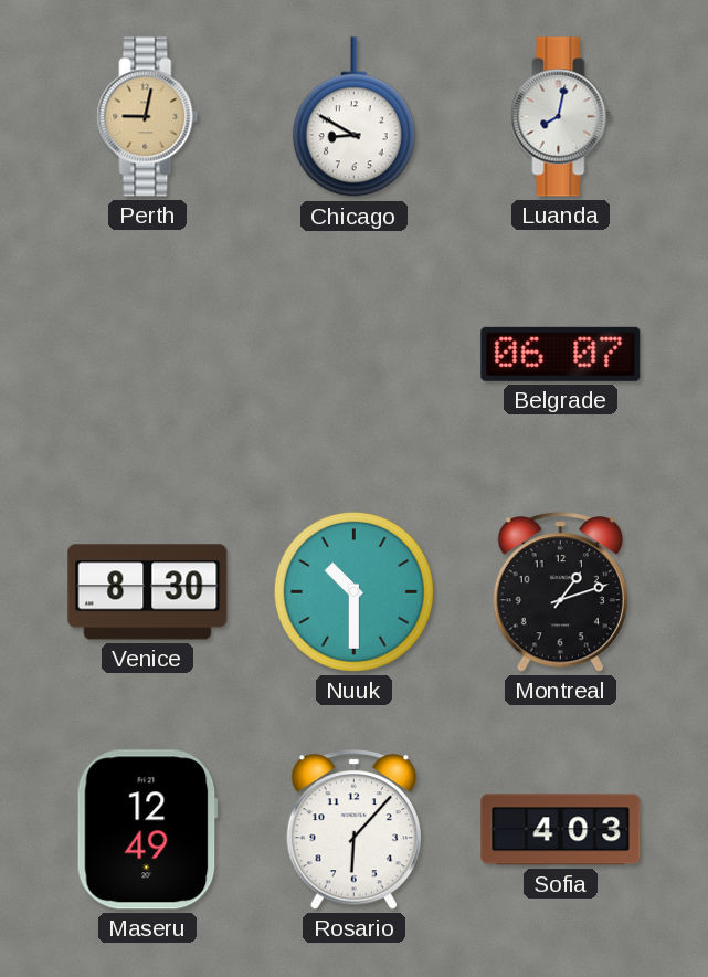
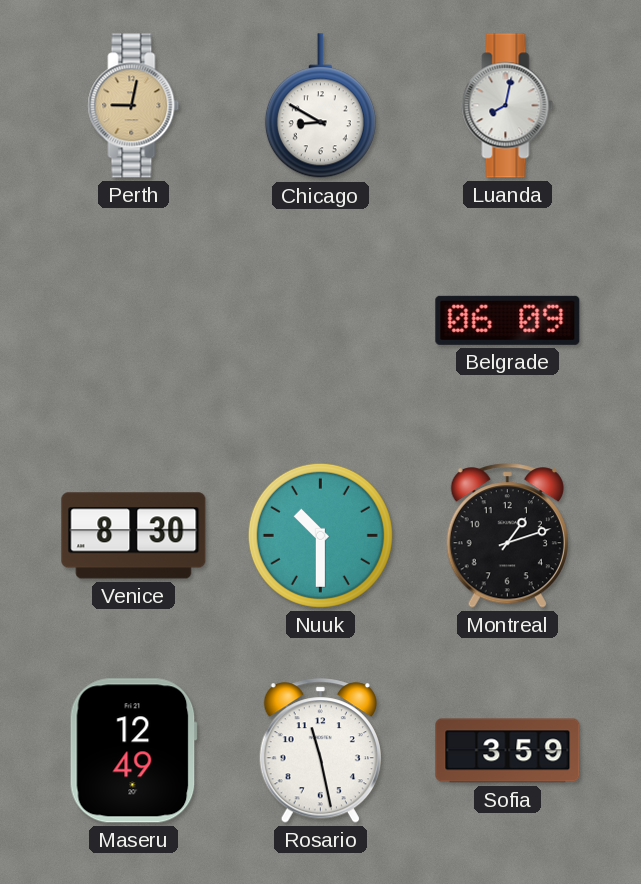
Belgrade: 06:07 -> 06:09 (508, 320)
Rosario: 6:07 -> 11:28 (320, 751)
Sofia: 4:03 -> 3:59 (508, 751)
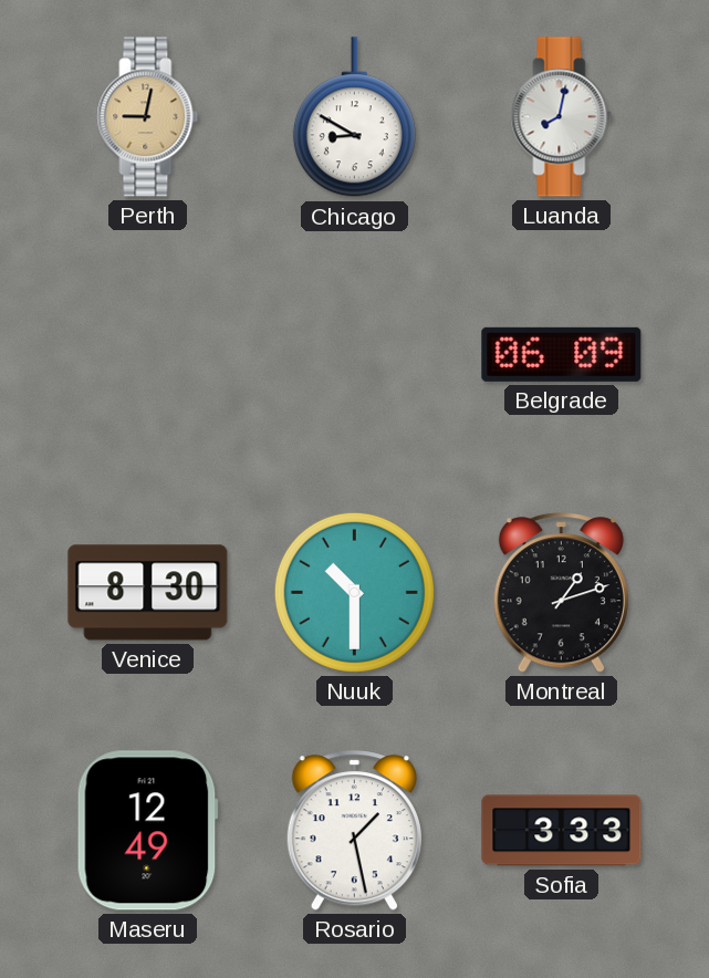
Rosario: 11:28 -> 1:28 (354, 831)
Sofia: 3:59 -> 3:33 (562, 831)
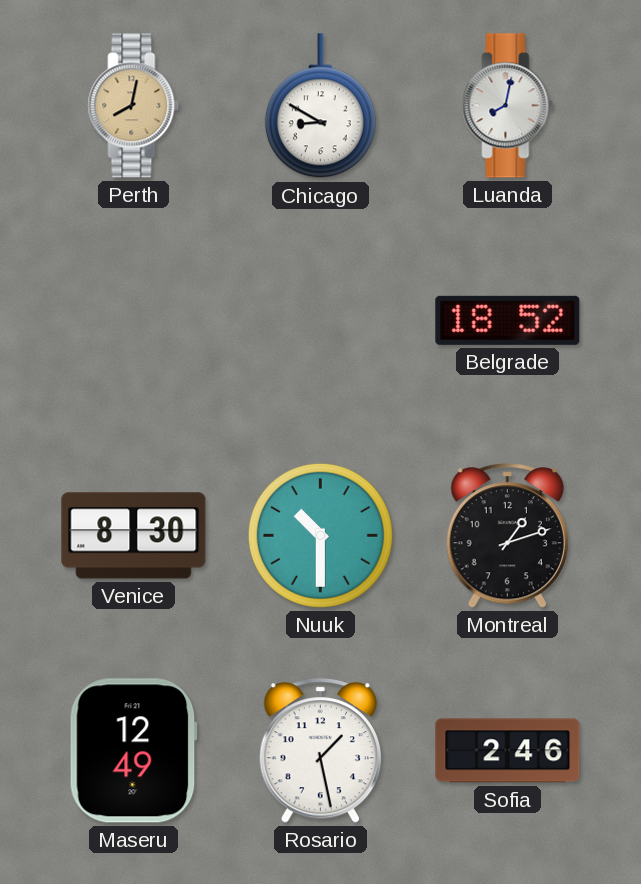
Perth: 9:02 -> 8:02 (134, 106)
Belgrade: 06:09 -> 18:52 (508, 320)
Sofia: 3:33 -> 2:46 (508, 751)
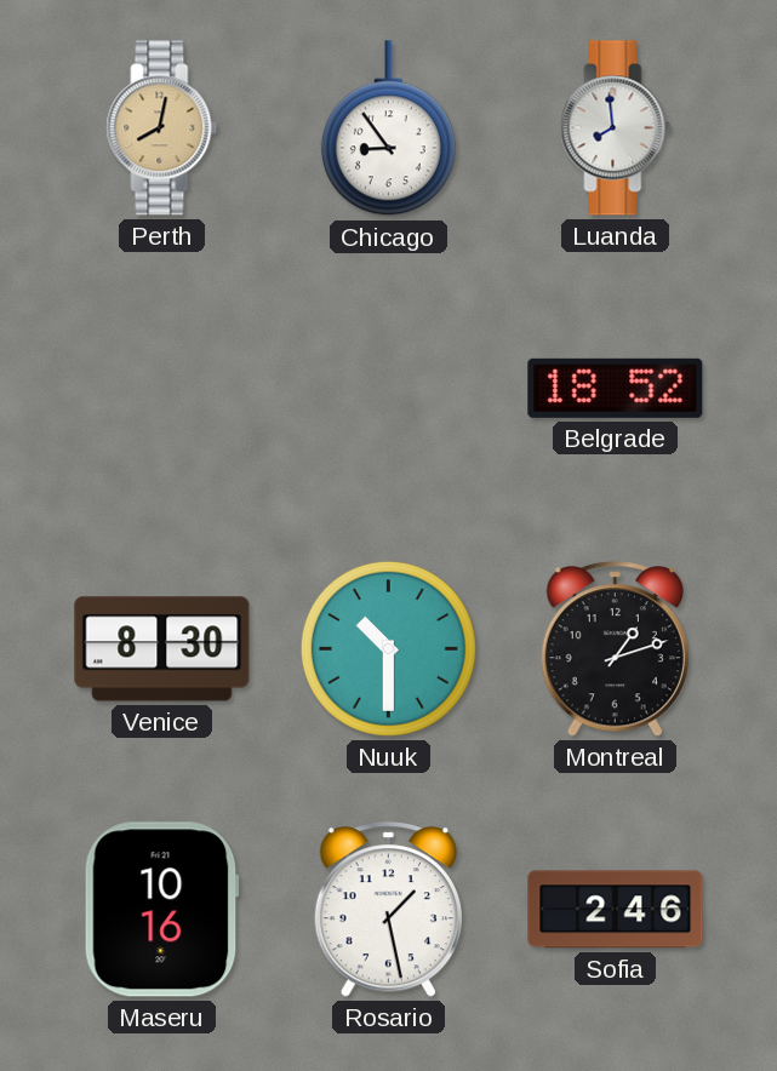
Chicago: 8:50 -> 8:54 (388, 128)
Luanda: 8:02 -> 7:59 (616, 128)
Maseru: 12:49 -> 10:16 (161, 910)
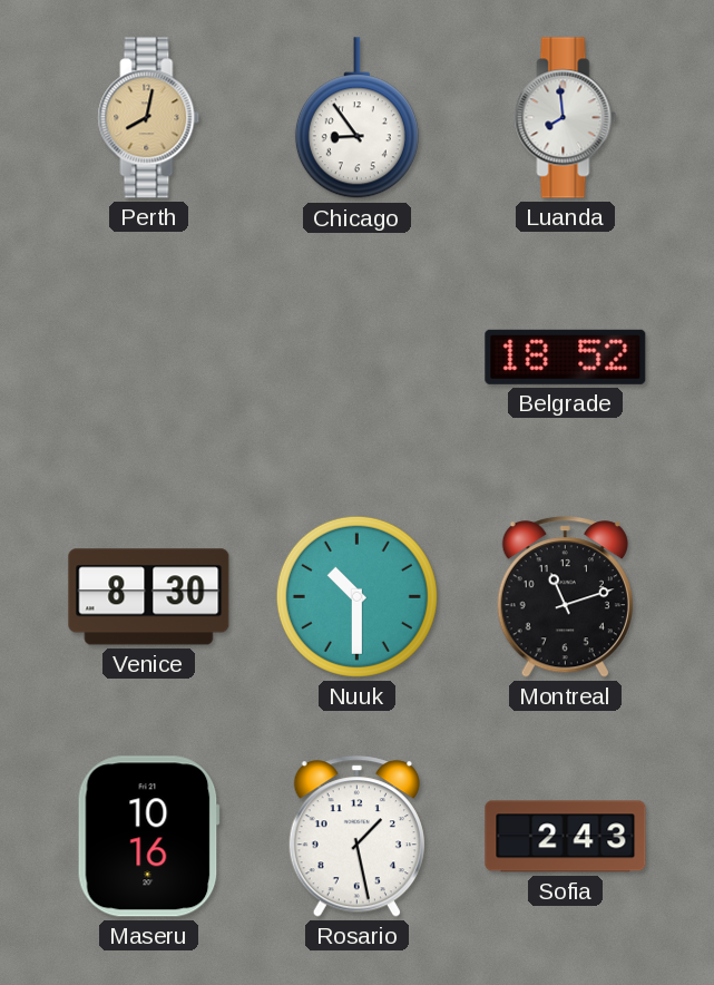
Montreal: 1:12 -> 11:12 (565, 597)
Sofia: 2:46 -> 2:43 (566, 837)
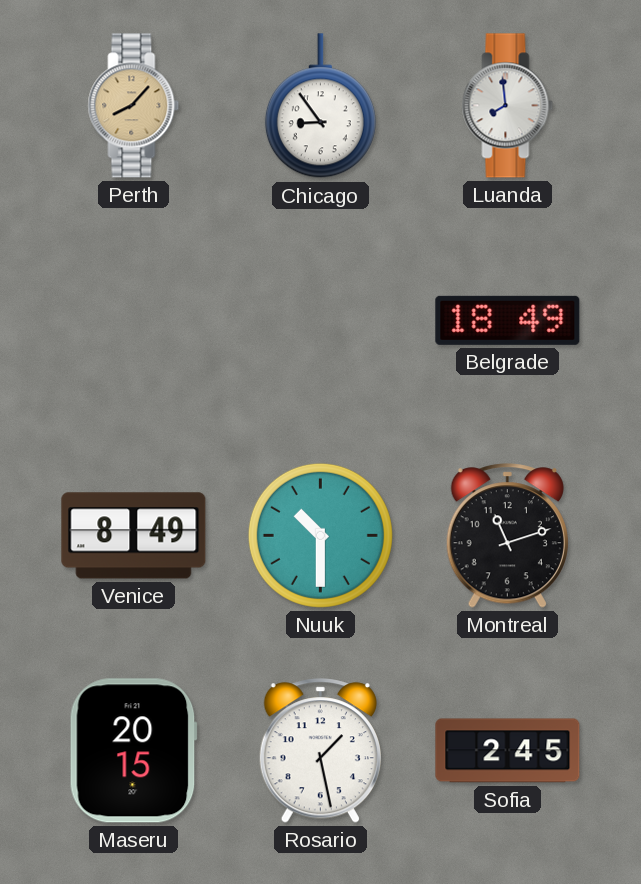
Perth: 8:02 -> 8:07 (134, 106)
Belgrade: 18:52 -> 18:49 (508, 320)
Venice: 8:30 -> 8:49 (134, 536)
Maseru: 10:16 -> 20:15 (133, 751)
Sofia: 2:43 -> 2:45 (508, 751)
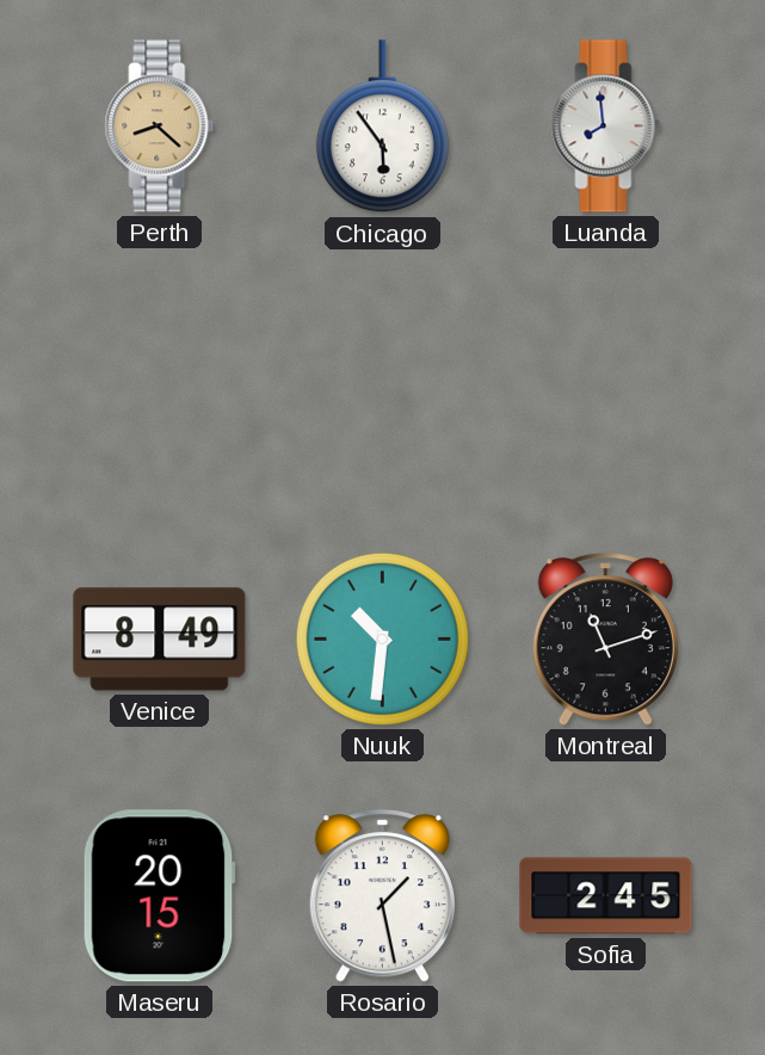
Perth: 8:07 -> 8:22 (160, 127)
Chicago: 8:54 -> 5:54 (382, 127)
Belgrade: 18:49 -> none (508, 320)
Nuuk: 10:30 -> 10:31 (382, 638)
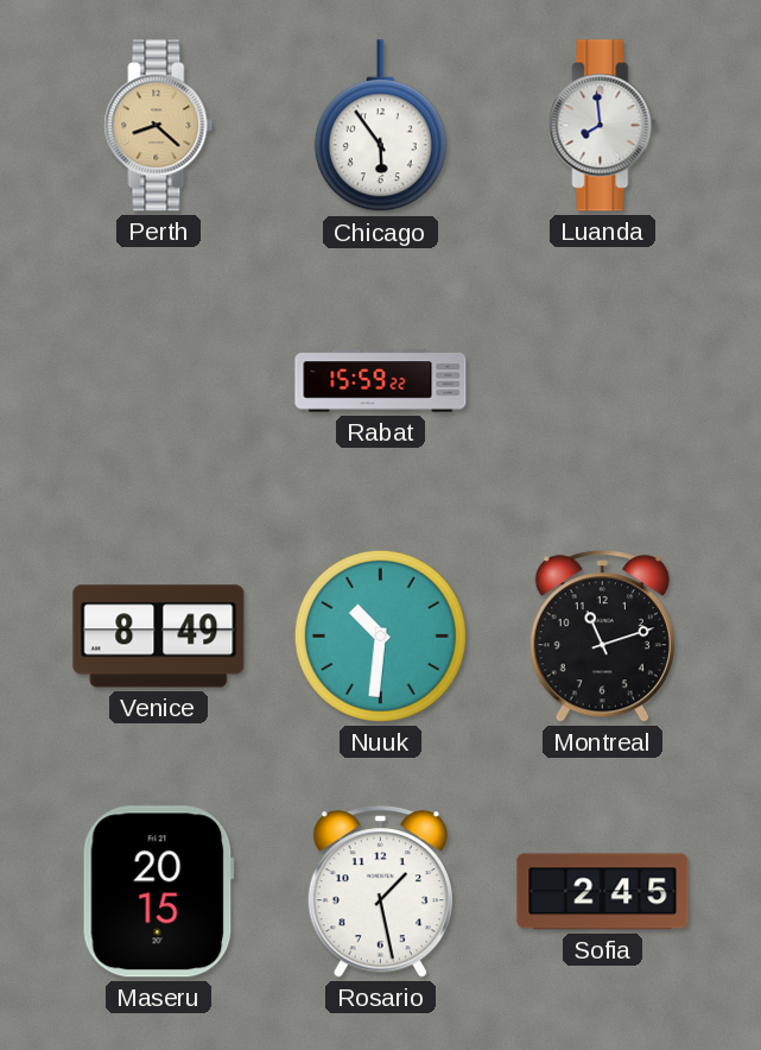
Rabat: none -> 15:59 (381, 381)
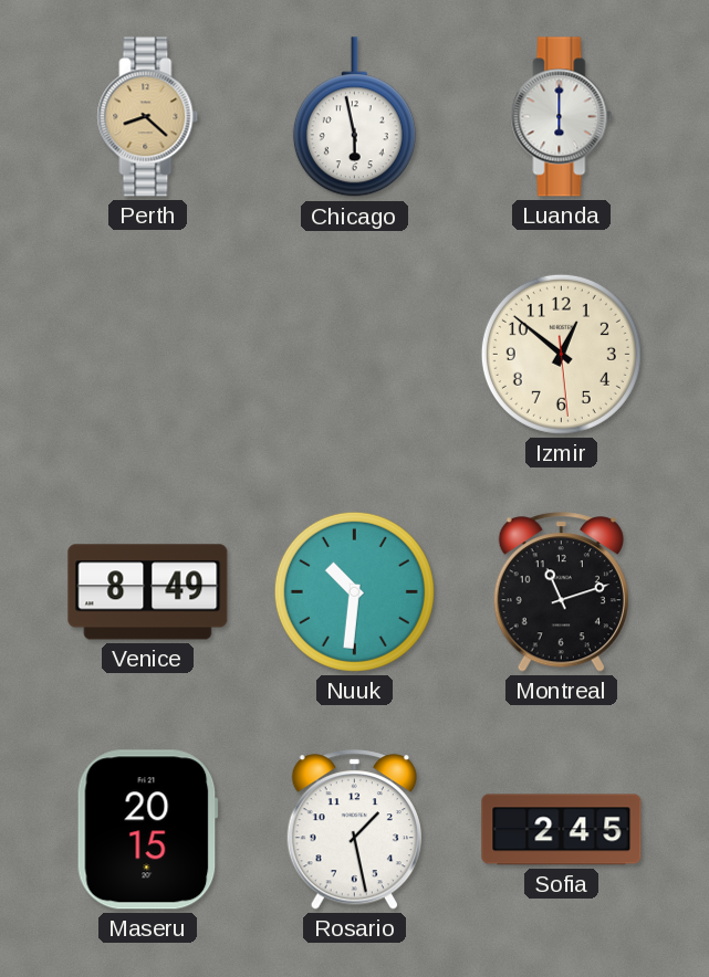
Chicago: 5:54 -> 5:58 (354, 117)
Luanda: 7:59 -> 6:00 (562, 117)
Rabat: 15:59 -> none (381, 381)
Izmir: none -> 12:51 (561, 354)
